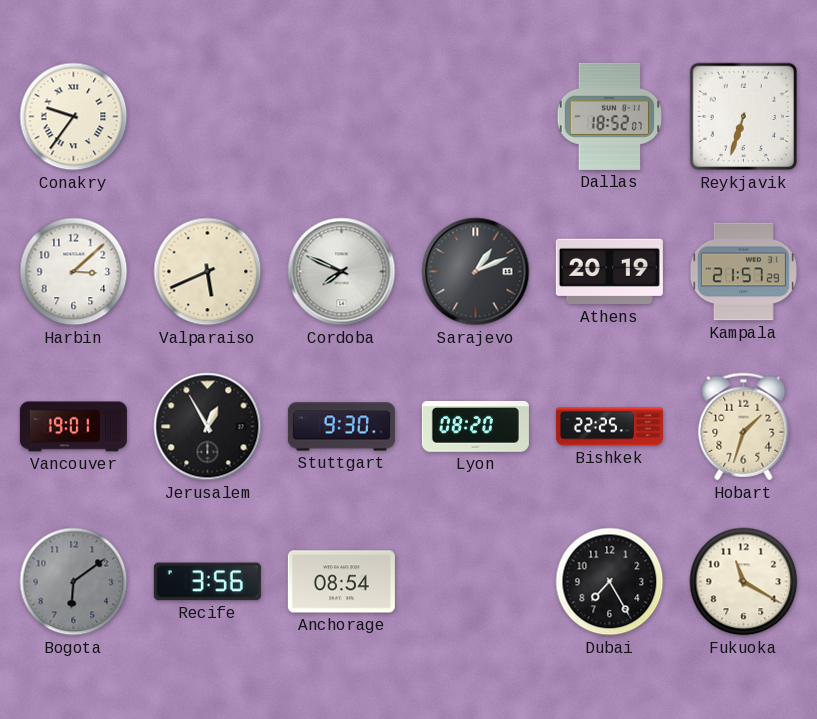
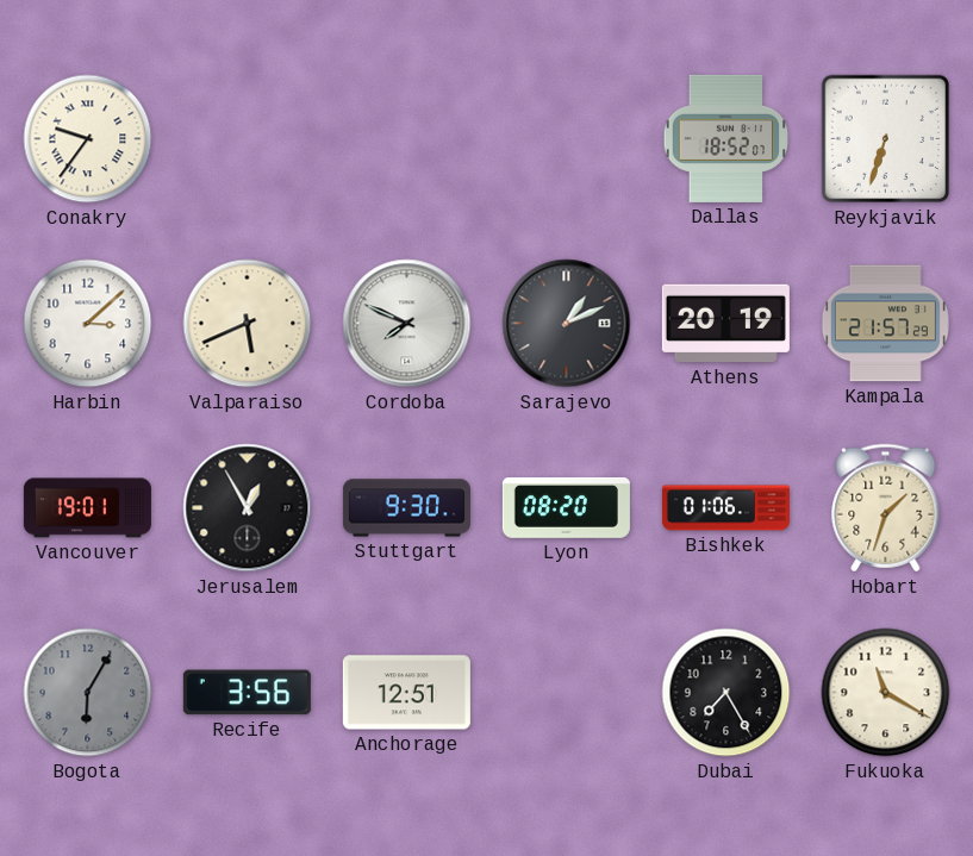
Bishkek: 22:25 -> 01:06 (725, 508)
Bogota: 6:09 -> 6:05 (88, 693)
Anchorage: 08:54 -> 12:51 (406, 693)
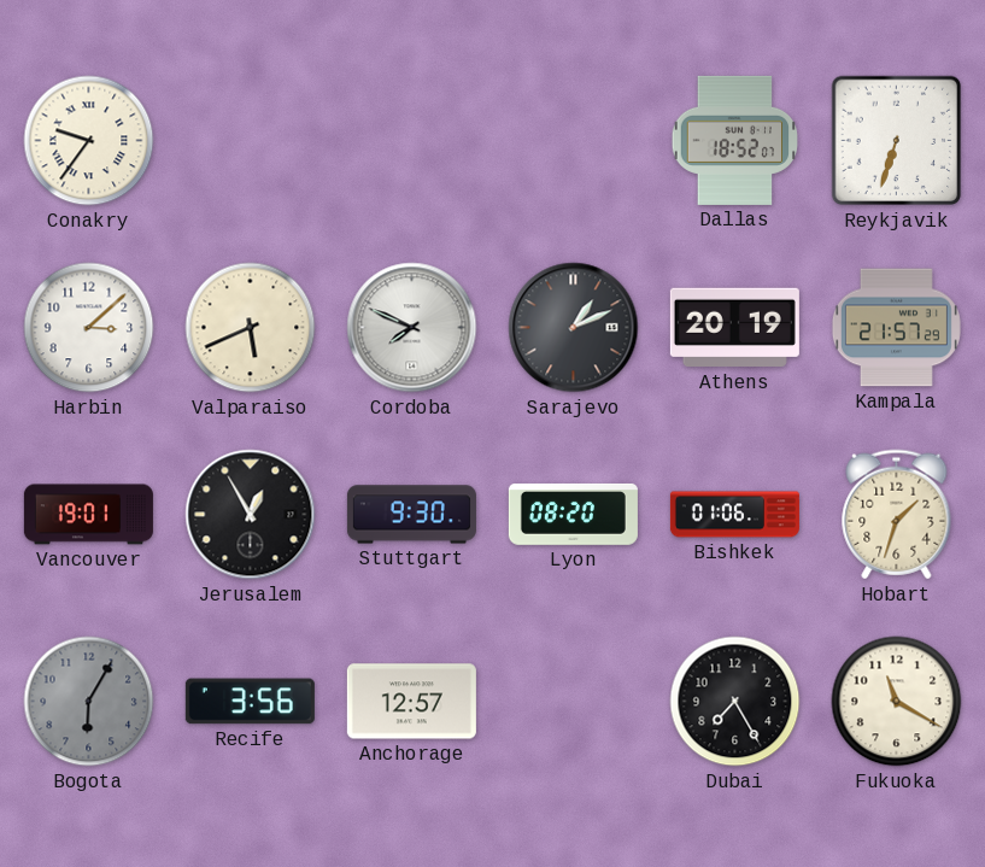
Anchorage: 12:51 -> 12:57 (411, 702)
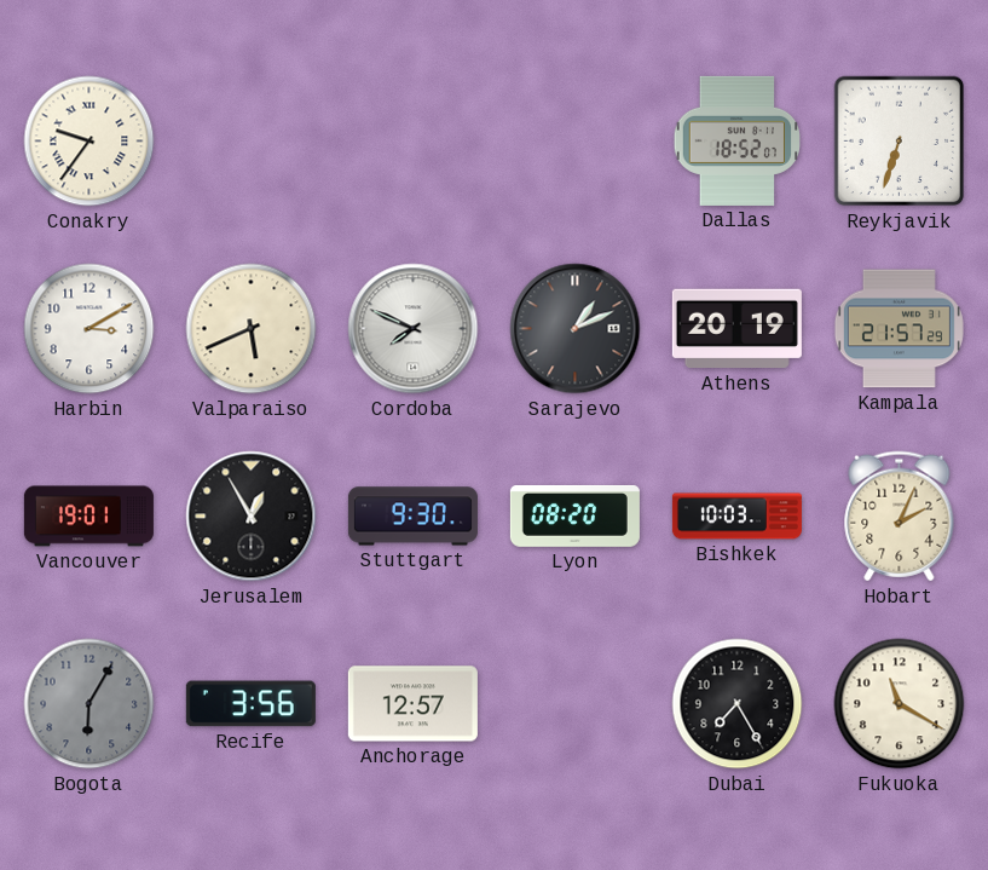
Harbin: 3:08 -> 3:10 (89, 329)
Bishkek: 01:06 -> 10:03 (736, 517)
Hobart: 1:33 -> 2:04 (900, 517)
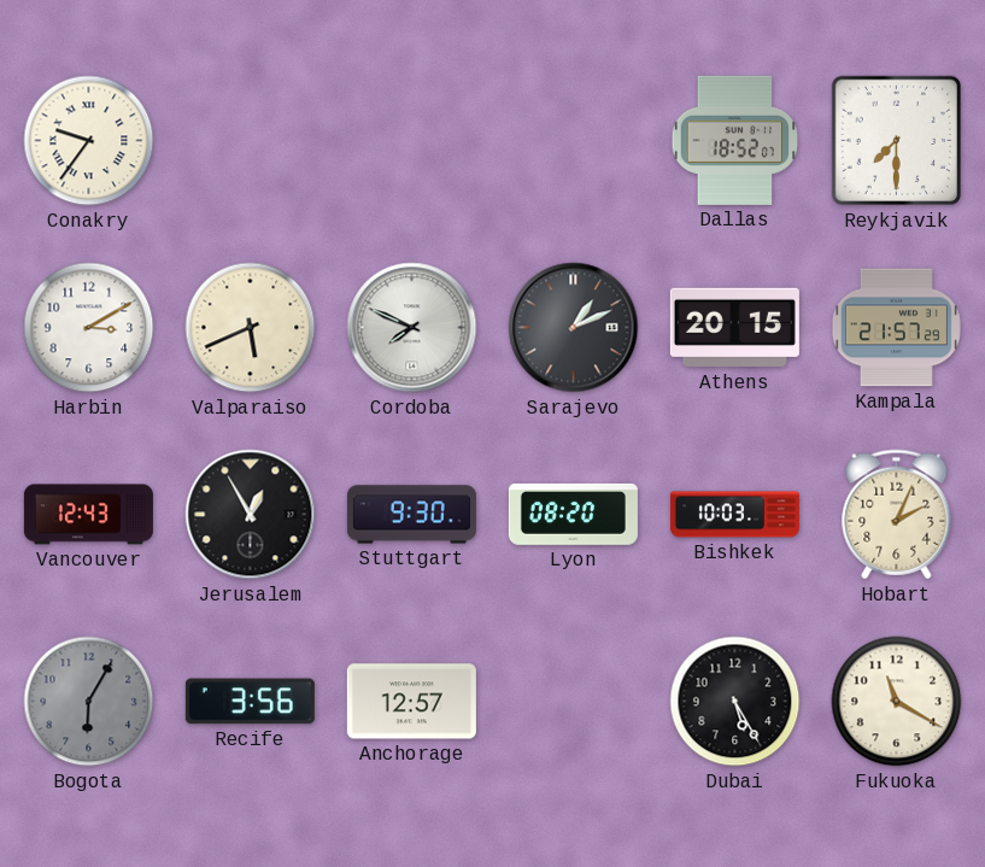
Reykjavik: 6:33 -> 7:30 (897, 141)
Athens: 20:19 -> 20:15 (734, 328)
Vancouver: 19:01 -> 12:43 (88, 515)
Dubai: 7:25 -> 5:25 (735, 702)
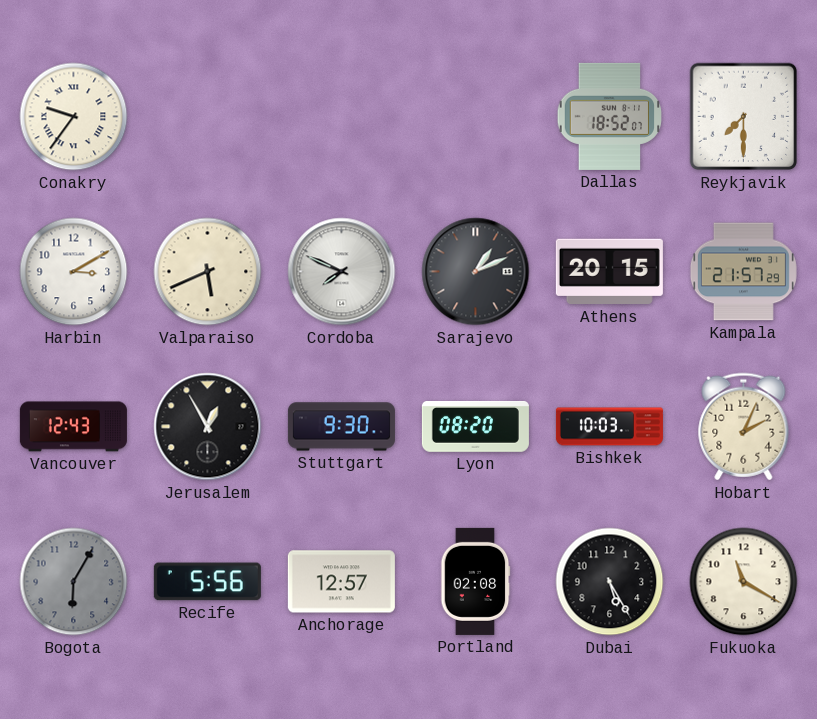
Recife: 3:56 -> 5:56 (207, 582)
Portland: none -> 02:08 (475, 581)
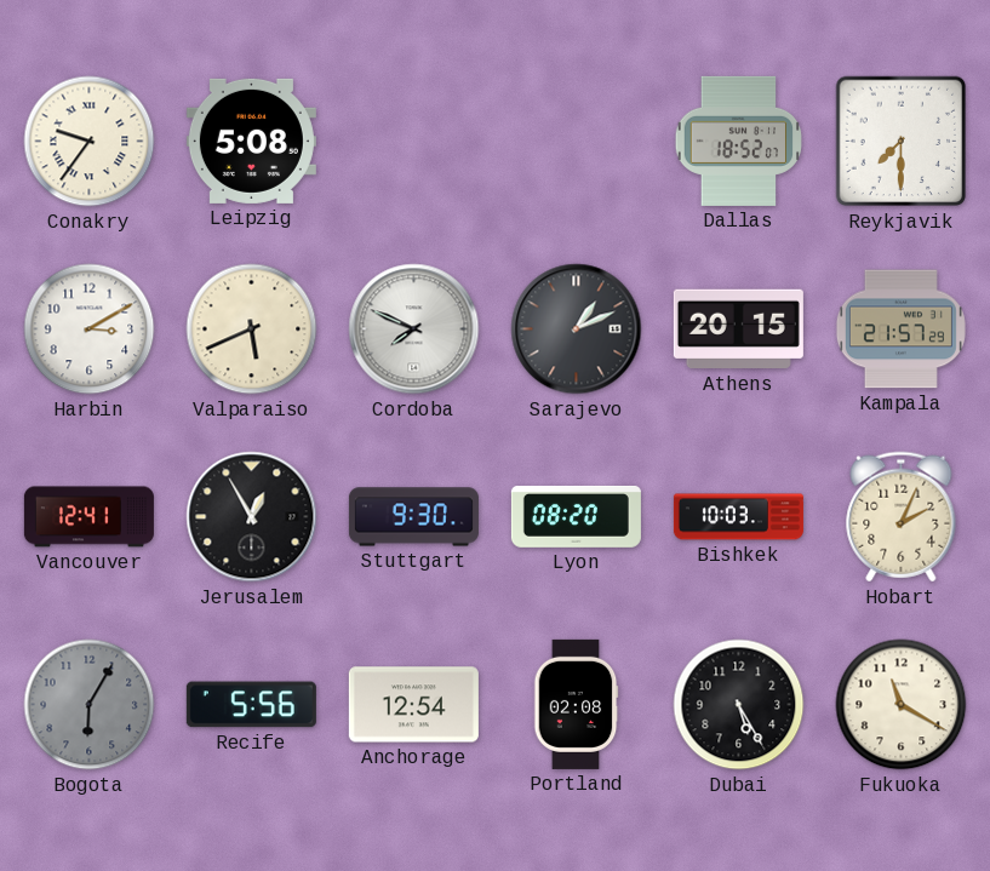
Leipzig: none -> 5:08 (251, 141)
Vancouver: 12:43 -> 12:41 (88, 517)
Anchorage: 12:57 -> 12:54 (413, 705)
